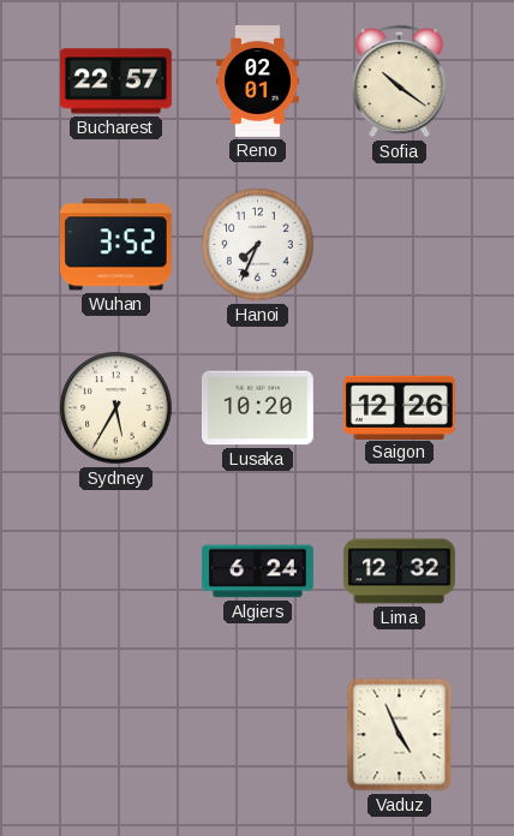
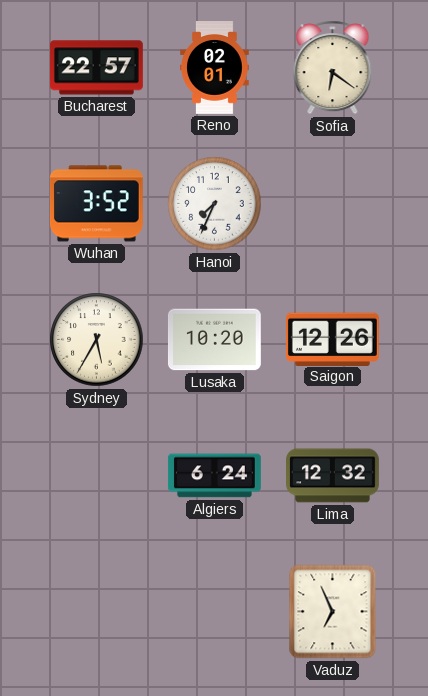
Sofia: 10:21 -> 6:21 (333, 68)
Vaduz: 4:56 -> 6:56 (333, 612)
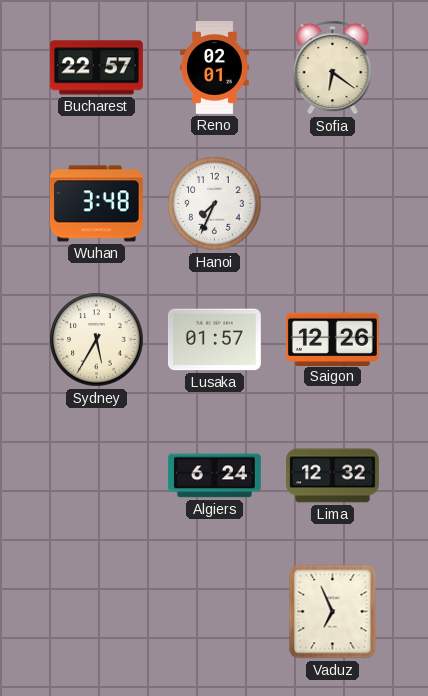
Wuhan: 3:52 -> 3:48 (96, 204)
Lusaka: 10:20 -> 01:57 (215, 340)
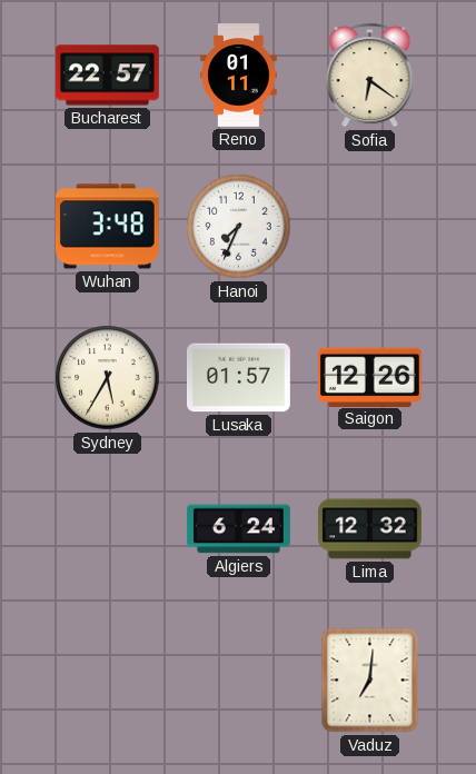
Reno: 02:01 -> 01:11 (239, 76)
Vaduz: 6:56 -> 7:01 (370, 681)
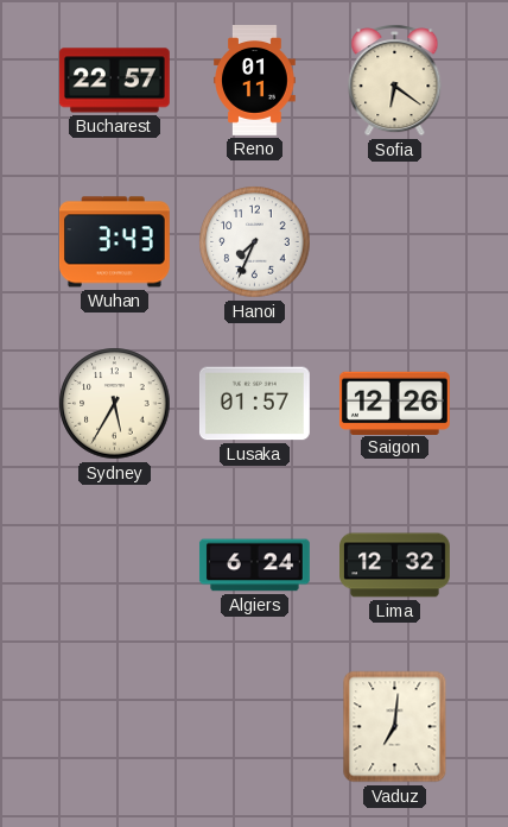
Wuhan: 3:48 -> 3:43 (114, 242)
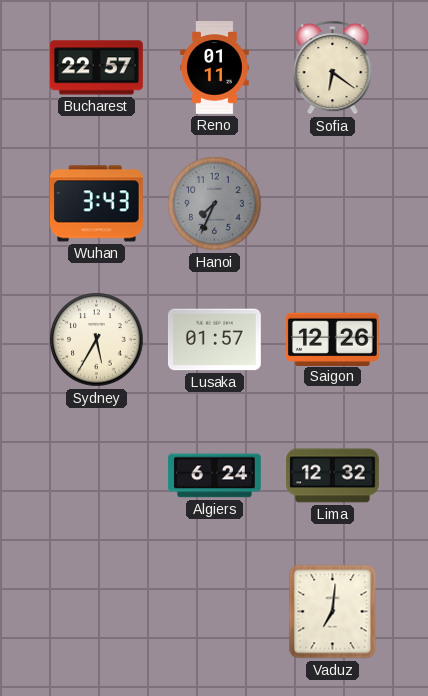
Hanoi dial: white -> grey (215, 204)
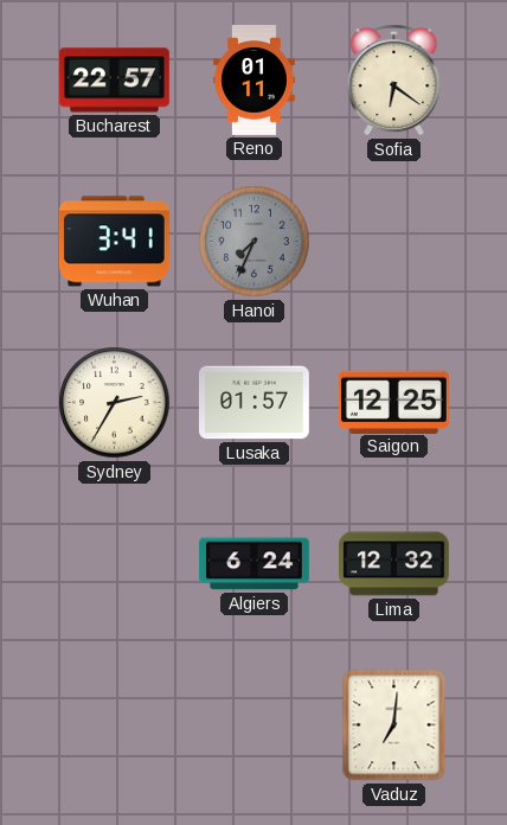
Wuhan: 3:43 -> 3:41 (114, 242)
Sydney: 5:35 -> 2:35 (115, 403)
Saigon: 12:26 -> 12:25 (393, 402)
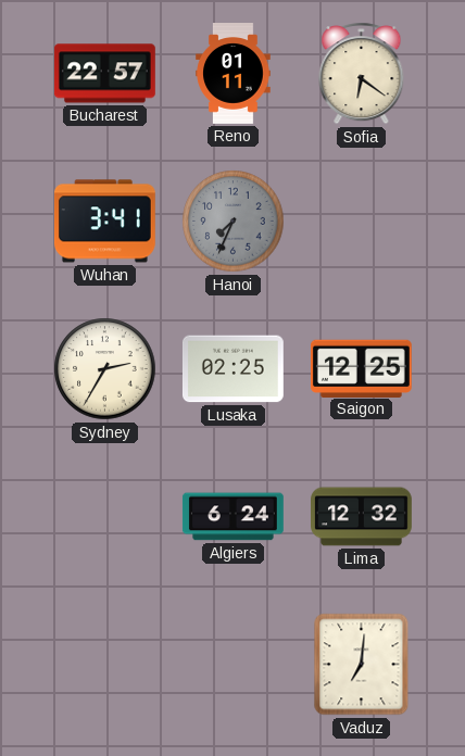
Lusaka: 01:57 -> 02:25 (234, 369)
